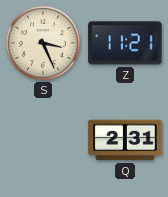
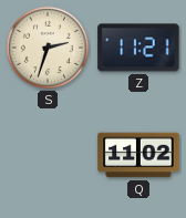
S: 3:26 -> 2:33 (48, 48)
Q: 2:31 -> 11:02 (138, 155)
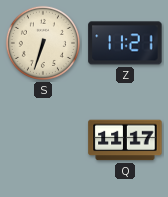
S: 2:33 -> 6:33 (43, 43)
Q: 11:02 -> 11:17 (125, 140)
